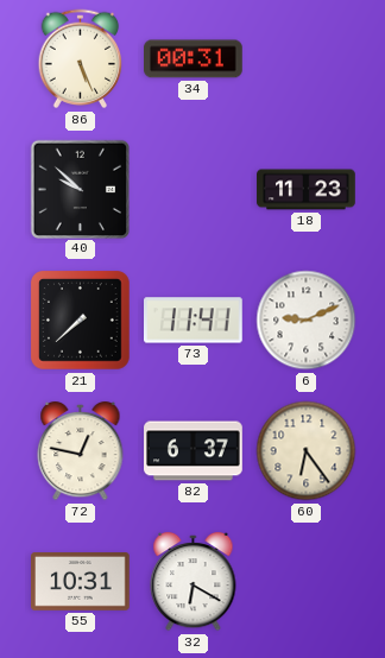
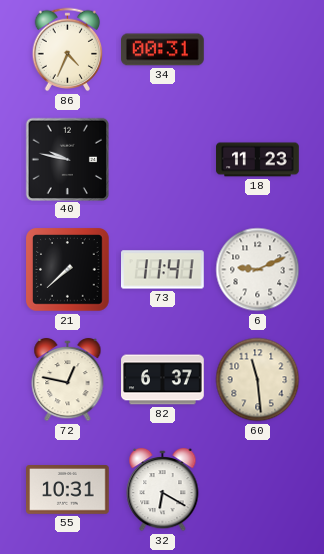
86: 5:26 -> 4:34 (68, 50)
40: 9:52 -> 9:47 (68, 159)
60: 6:24 -> 11:29 (258, 380)
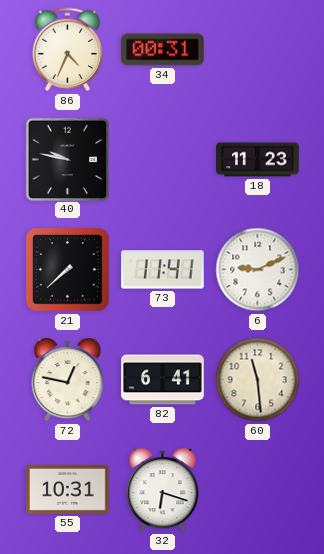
82: 6:37 -> 6:41 (163, 380)
32: 6:20 -> 6:18 (163, 490)
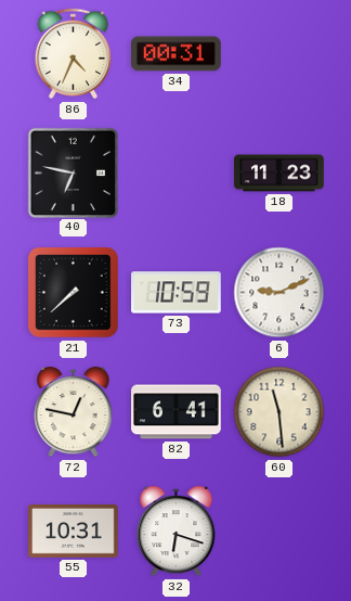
40: 9:47 -> 6:47 (74, 172)
73: 11:41 -> 10:59 (177, 293)
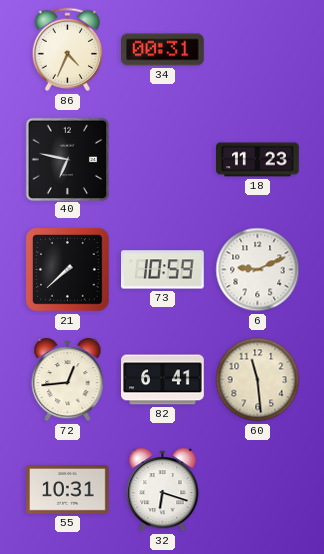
72: 12:47 -> 12:44 (68, 380)
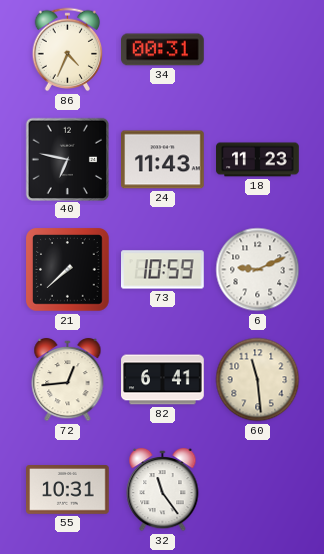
24: none -> 11:43 (163, 160)
32: 6:18 -> 11:24 (163, 490)
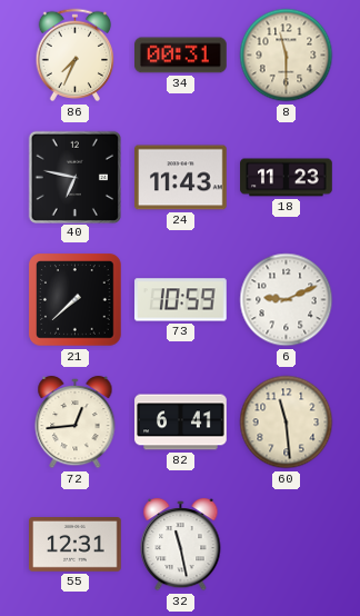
86: 4:34 -> 7:34 (76, 56)
8: none -> 11:30 (287, 56)
55: 10:31 -> 12:31 (76, 545)
32: 11:24 -> 11:28 (181, 545)
